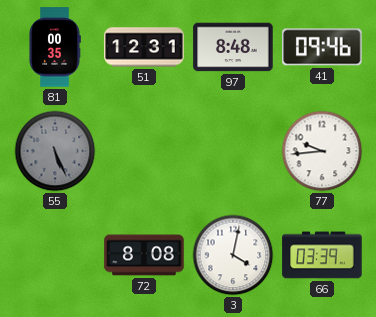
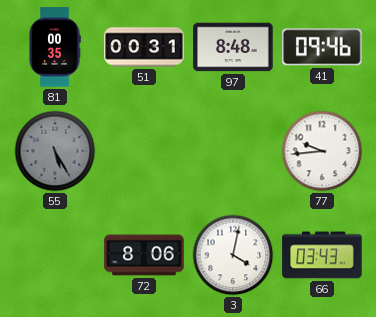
51: 12:31 -> 00:31 (144, 47)
55: 5:26 -> 5:25 (55, 151)
72: 8:08 -> 8:06 (144, 255)
66: 03:39 -> 03:43 (322, 255)
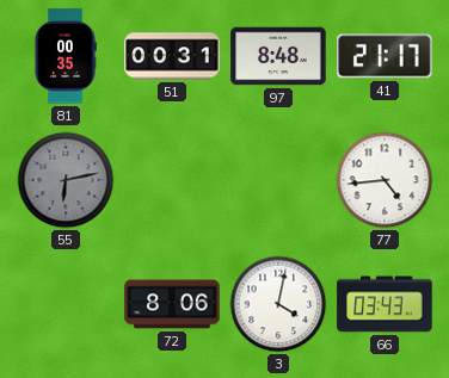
41: 09:46 -> 21:17 (385, 56)
55: 5:25 -> 6:13 (66, 180)
77: 9:44 -> 4:44 (385, 180)
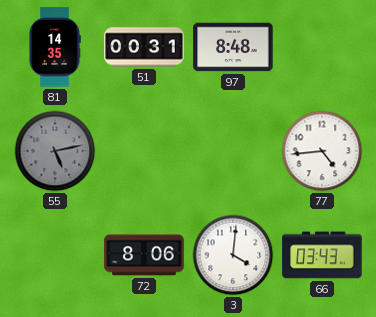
81: 00:35 -> 14:35 (55, 47)
41: 21:17 -> none (385, 56)
55: 6:13 -> 5:13 (55, 151)
3: 4:02 -> 4:01 (233, 255)
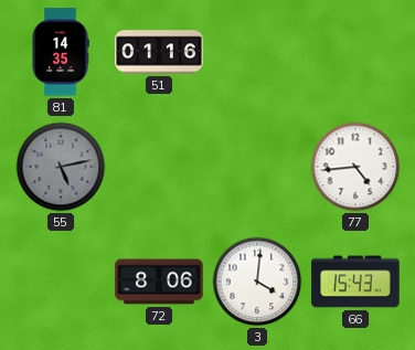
51: 00:31 -> 01:16 (159, 52)
97: 8:48 -> none (233, 47)
66: 03:43 -> 15:43 (355, 282)
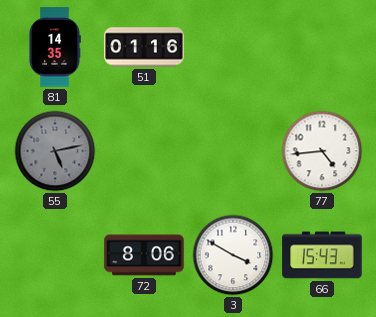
3: 4:01 -> 3:50 (233, 255)
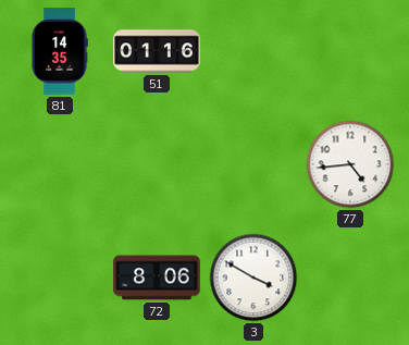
55: 5:13 -> none (55, 151)
66: 15:43 -> none (322, 255)
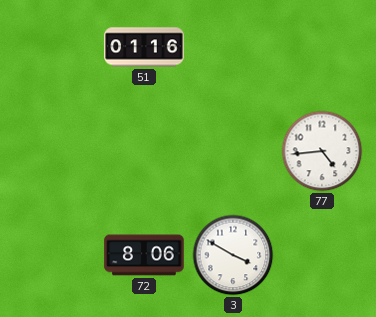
81: 14:35 -> none (60, 51)
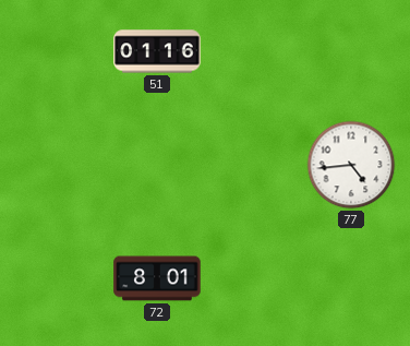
72: 8:06 -> 8:01 (157, 278)
3: 3:50 -> none (233, 255)
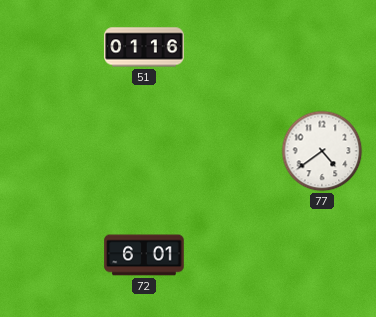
77: 4:44 -> 4:39 (322, 151)
72: 8:01 -> 6:01 (144, 255)
